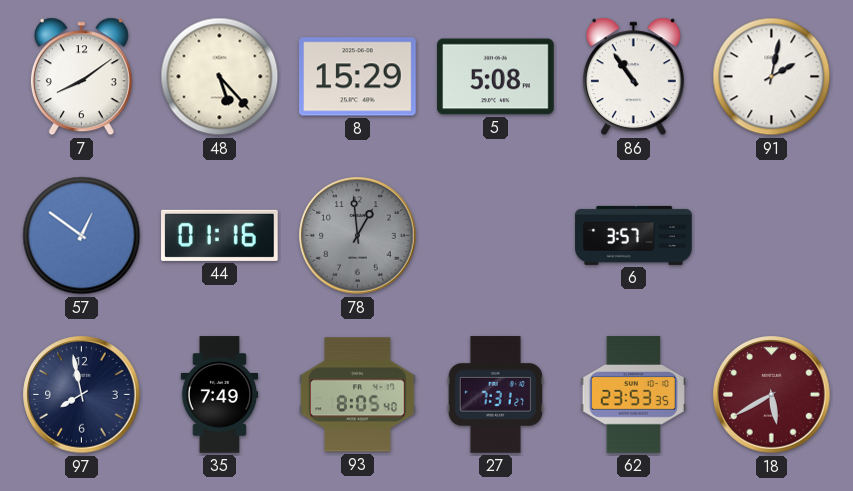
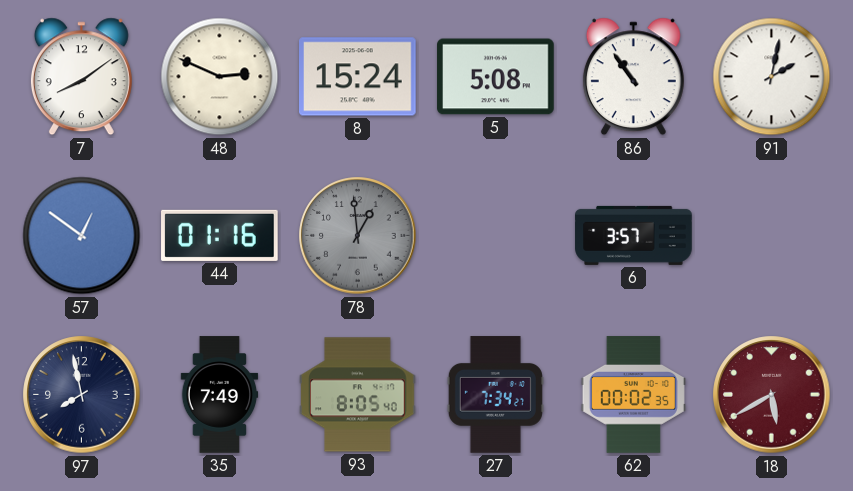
48: 5:23 -> 2:49 (220, 77)
8: 15:29 -> 15:24 (358, 77)
27: 7:31 -> 7:34 (495, 395)
62: 23:53 -> 00:02 (633, 395)
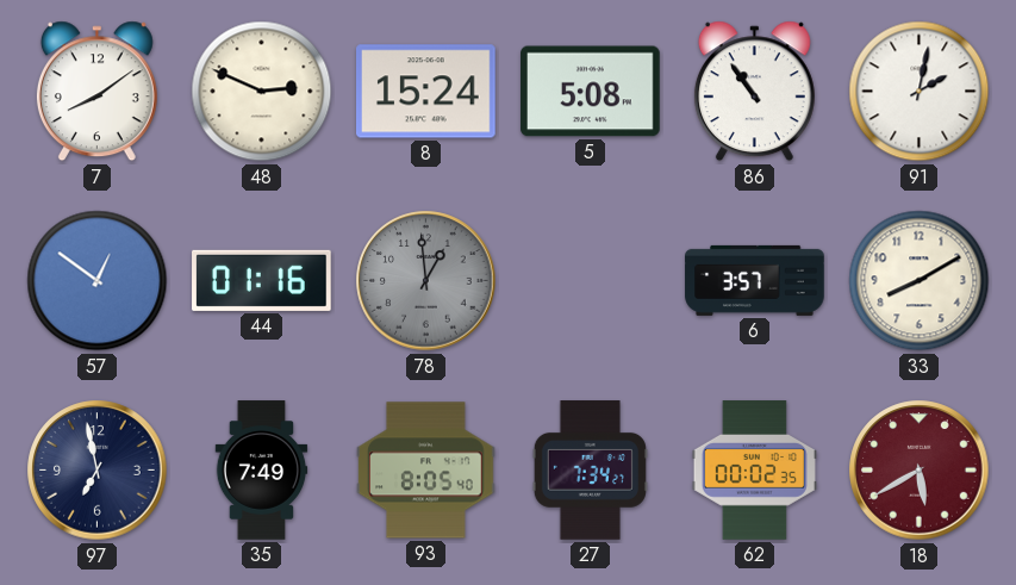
33: none -> 8:10 (920, 281)
97: 7:58 -> 6:58 (98, 471)
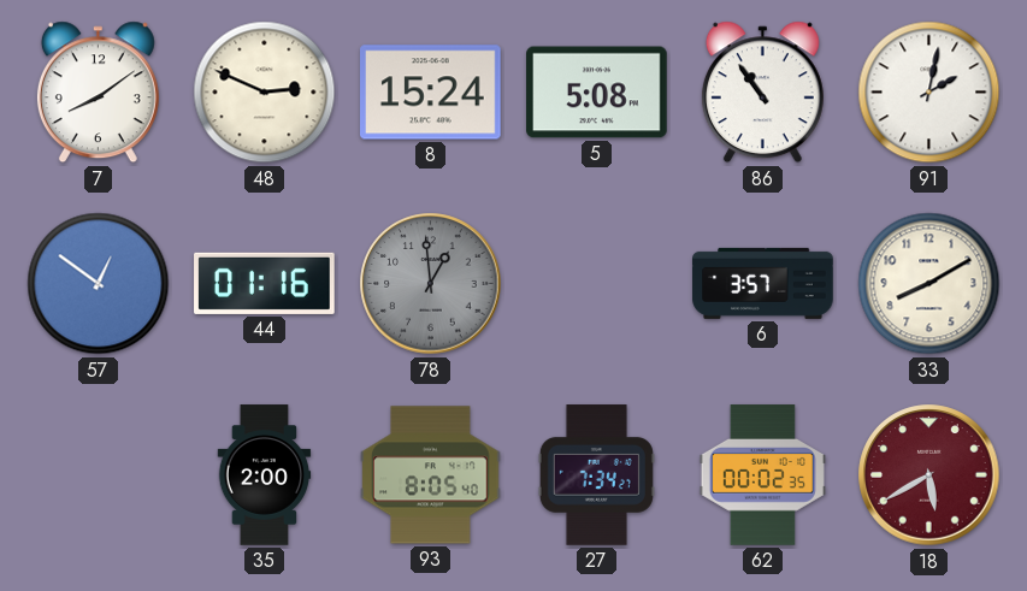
97: 6:58 -> none (98, 471)
35: 7:49 -> 2:00 (265, 475)
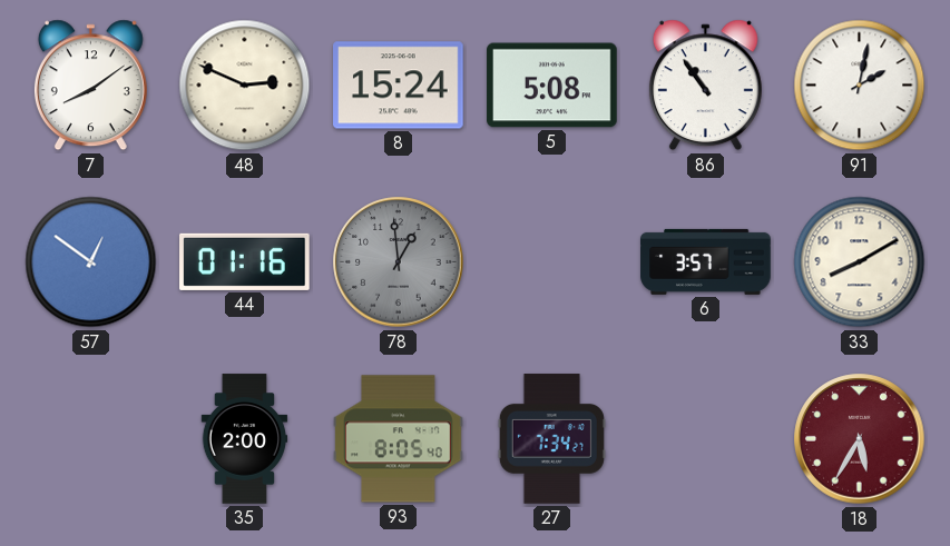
62: 00:02 -> none (762, 475)
18: 5:40 -> 5:35 (860, 439)
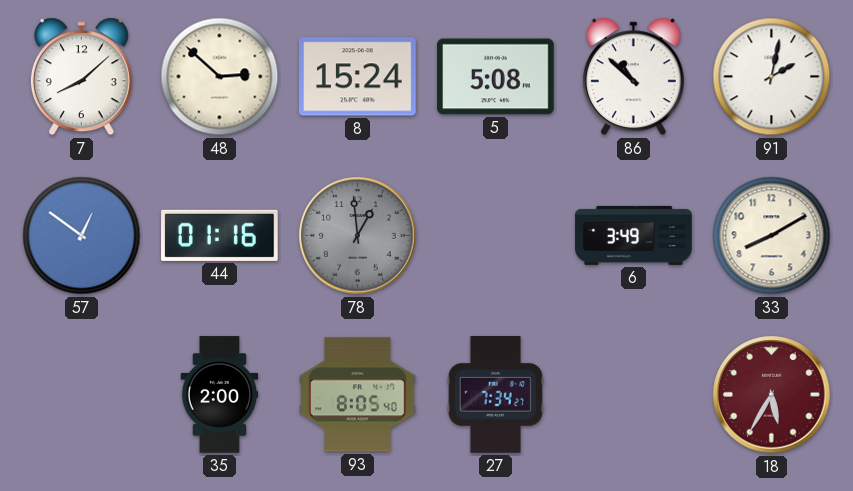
7: 8:09 -> 8:08 (81, 77)
48: 2:49 -> 2:52 (220, 77)
86: 10:54 -> 10:52 (633, 77)
6: 3:57 -> 3:49 (634, 235)
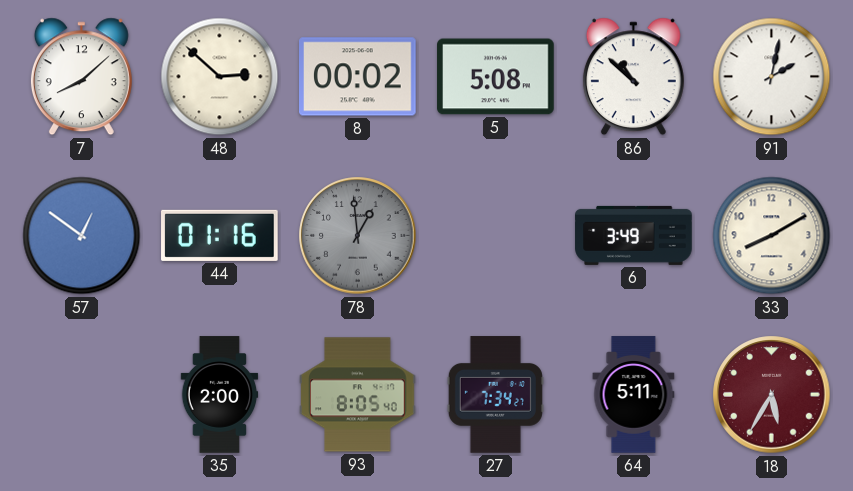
8: 15:24 -> 00:02 (358, 77)
64: none -> 5:11 (634, 395)
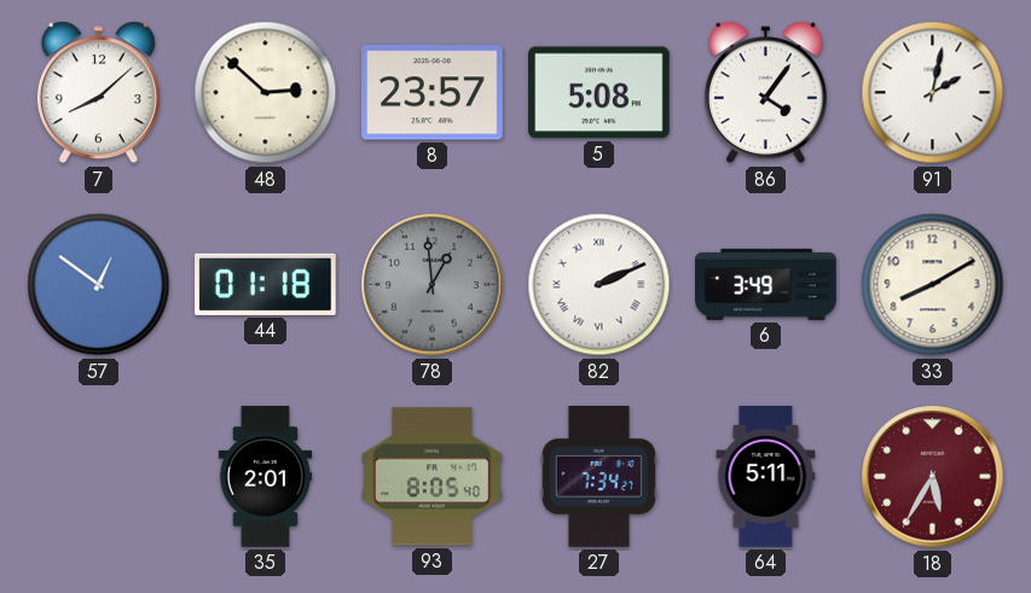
8: 00:02 -> 23:57 (433, 93)
86: 10:52 -> 4:06 (765, 93)
44: 01:16 -> 01:18 (266, 284)
82: none -> 2:11 (600, 285)
35: 2:00 -> 2:01 (266, 477)
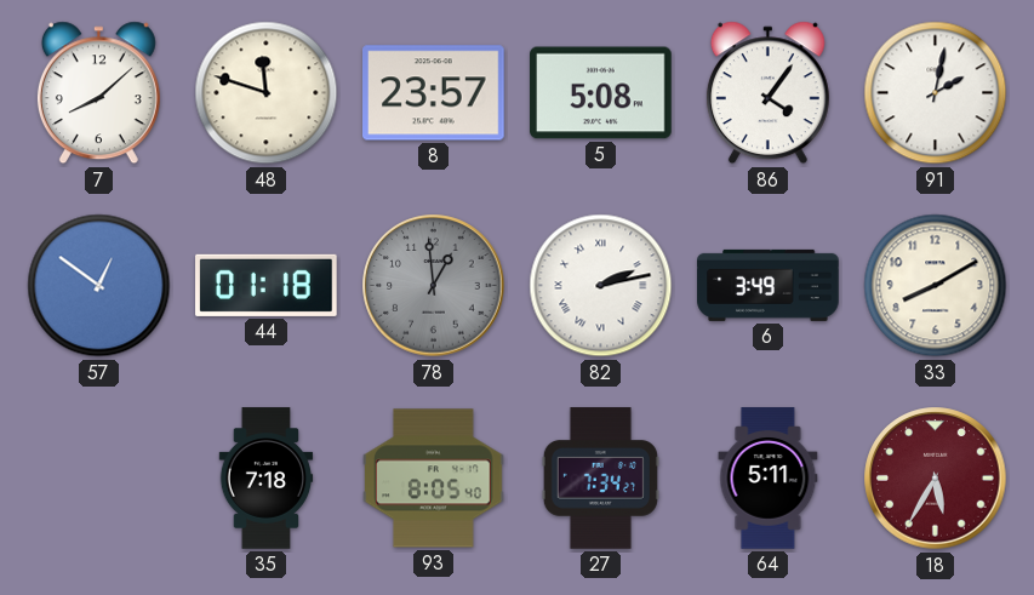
48: 2:52 -> 11:48 (267, 93)
82: 2:11 -> 2:13 (601, 286)
35: 2:01 -> 7:18 (267, 479)
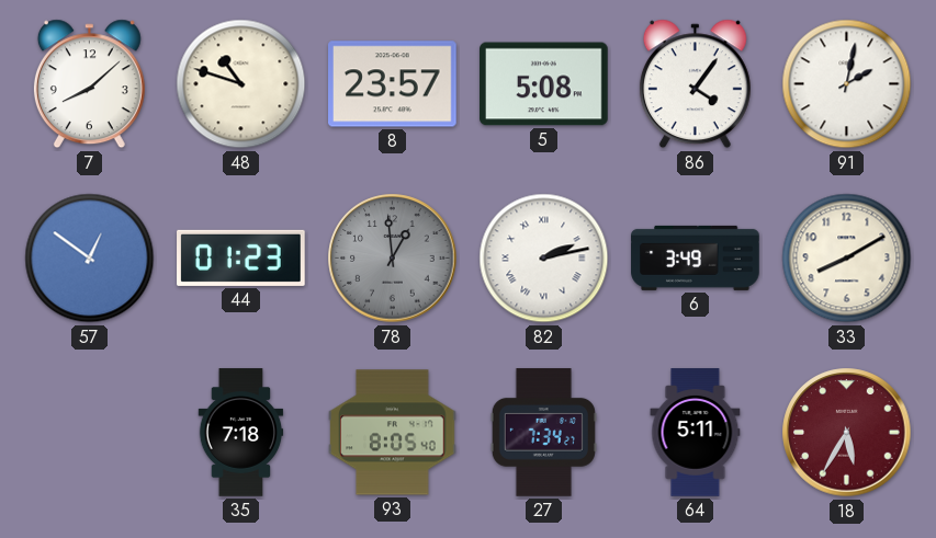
48: 11:48 -> 10:48 (241, 84)
44: 01:18 -> 01:23 (241, 257)
